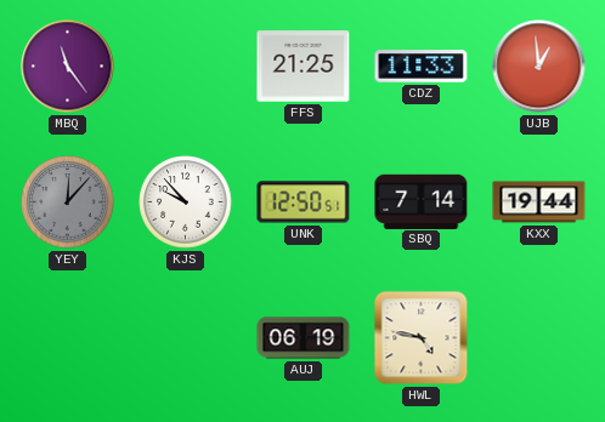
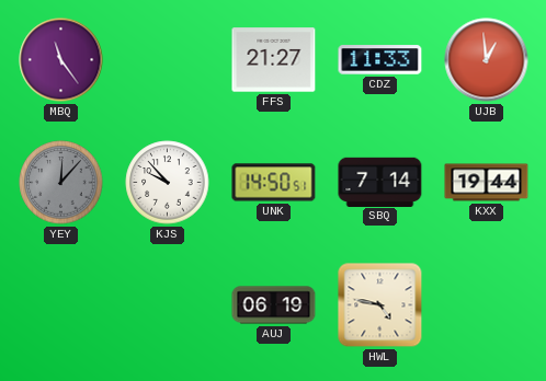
FFS: 21:25 -> 21:27 (274, 60)
UNK: 12:50 -> 14:50 (274, 183)
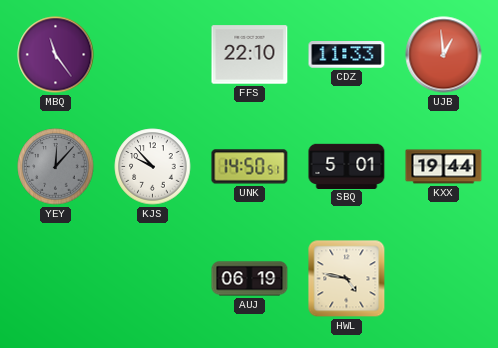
FFS: 21:27 -> 22:10 (250, 55)
SBQ: 7:14 -> 5:01 (347, 166)
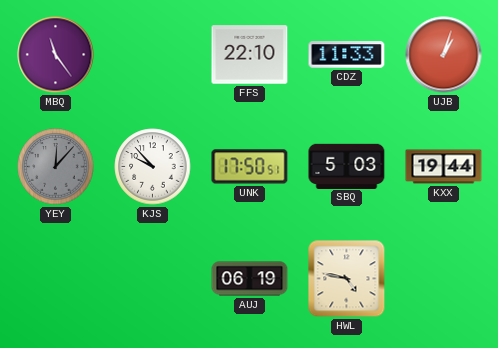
UJB: 12:59 -> 1:03 (444, 55)
UNK: 14:50 -> 17:50 (250, 167)
SBQ: 5:01 -> 5:03 (347, 166)
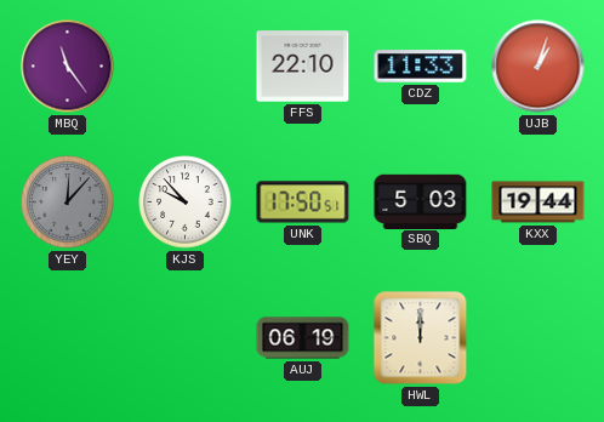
HWL: 4:47 -> 12:00 (421, 338)
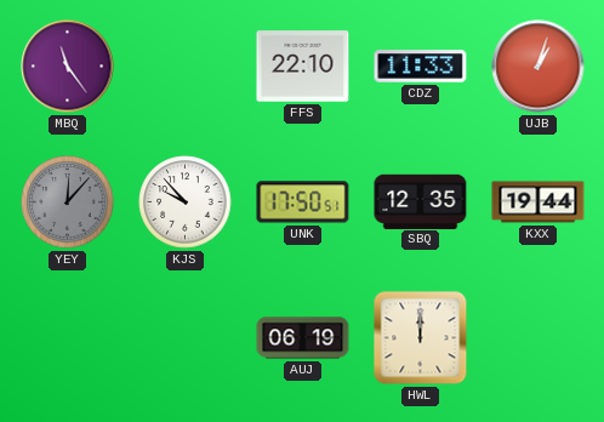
SBQ: 5:03 -> 12:35 (421, 201)
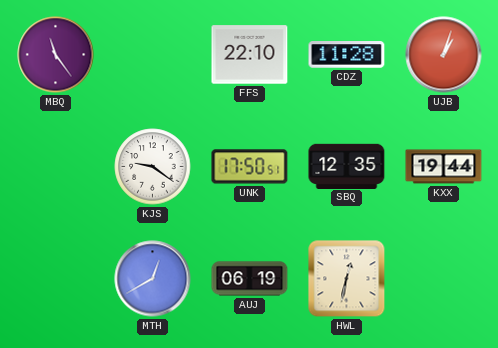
CDZ: 11:33 -> 11:28 (347, 55)
YEY: 12:07 -> none (68, 203)
KJS: 9:53 -> 9:21 (153, 167)
MTH: none -> 12:40 (153, 279)
HWL: 12:00 -> 12:32 (347, 279)
